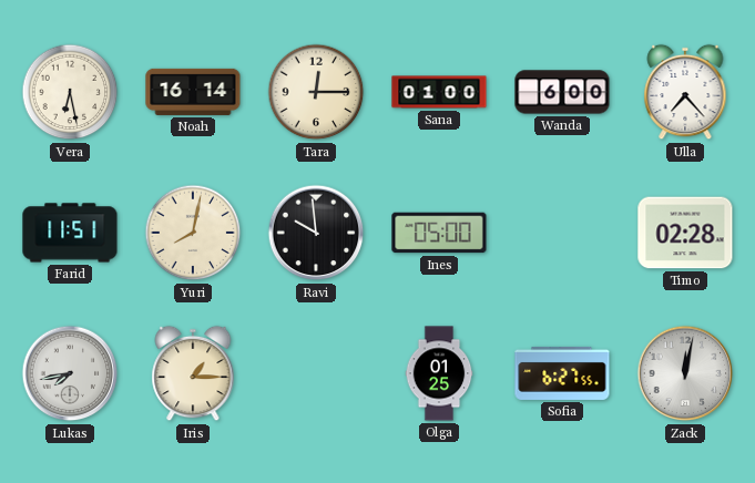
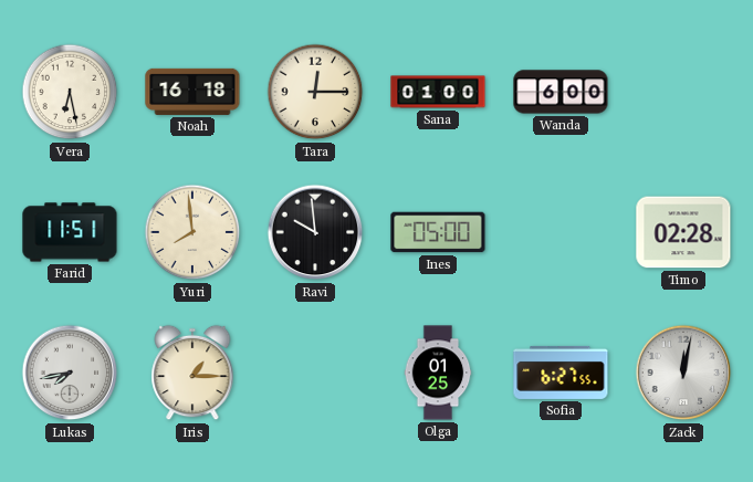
Noah: 16:14 -> 16:18 (192, 92)
Ulla: 7:23 -> none (685, 92)
Yuri: 8:02 -> 7:59 (192, 232)
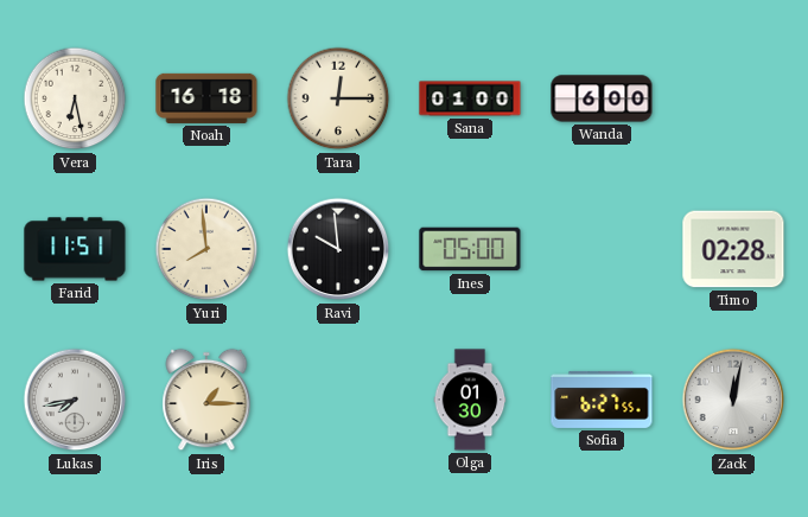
Olga: 01:25 -> 01:30 (470, 400)
